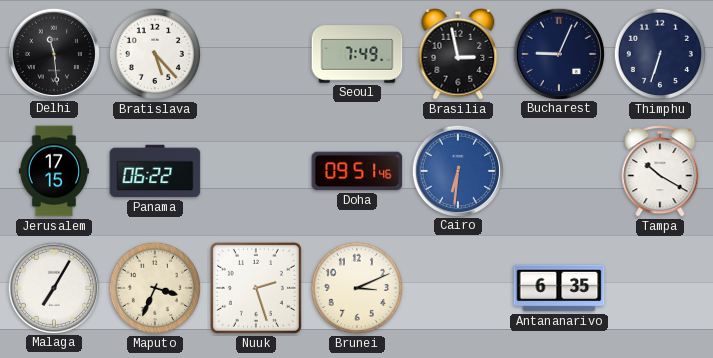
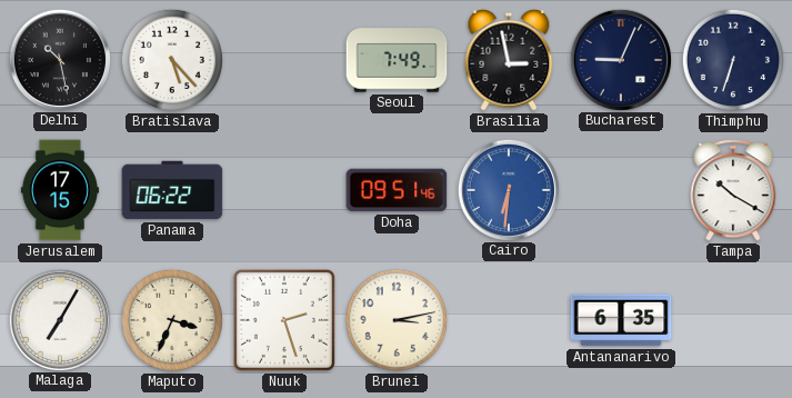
Delhi: 11:29 -> 10:28 (59, 59)
Brunei: 3:11 -> 3:13 (397, 320)
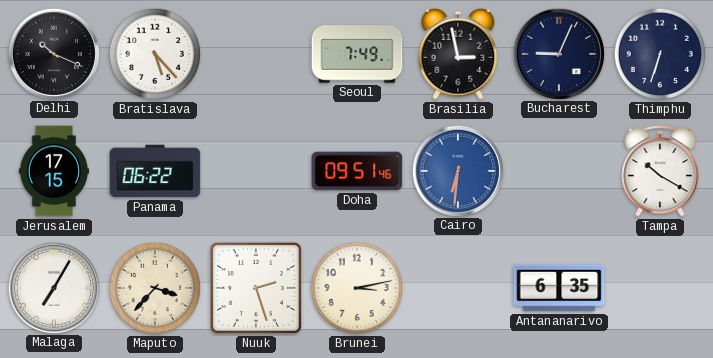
Delhi: 10:28 -> 10:19 (53, 53)
Maputo: 3:34 -> 3:37 (155, 288)
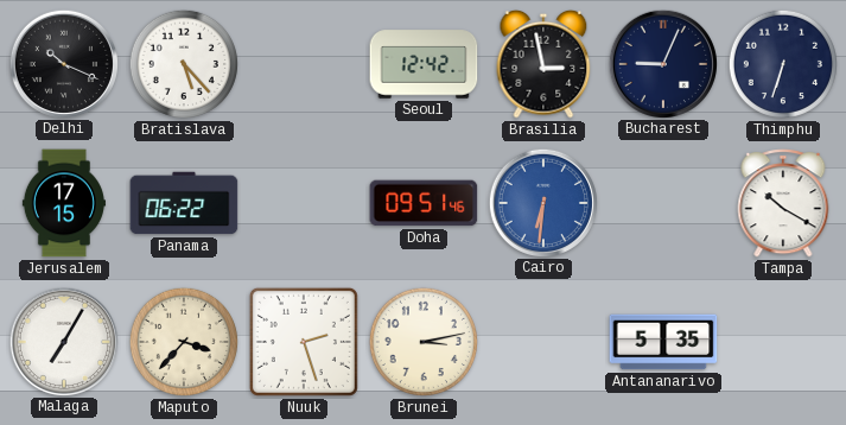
Seoul: 7:49 -> 12:42 (424, 64)
Antananarivo: 6:35 -> 5:35 (663, 342)
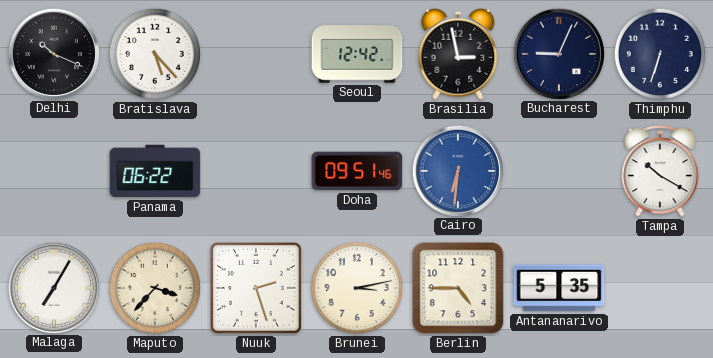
Jerusalem: 17:15 -> none (64, 203)
Berlin: none -> 4:45 (458, 288)
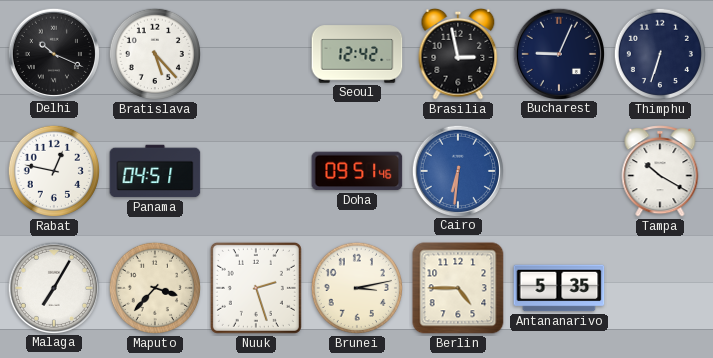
Rabat: none -> 12:47 (54, 171)
Panama: 06:22 -> 04:51 (155, 171)
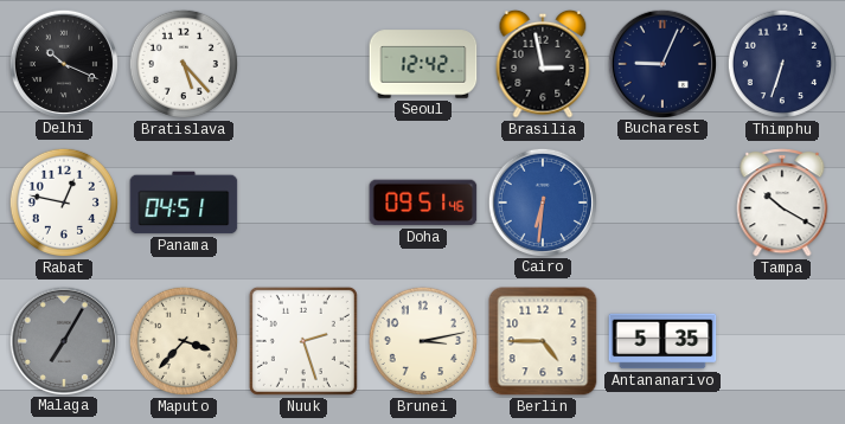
Malaga dial: white -> grey (63, 340)
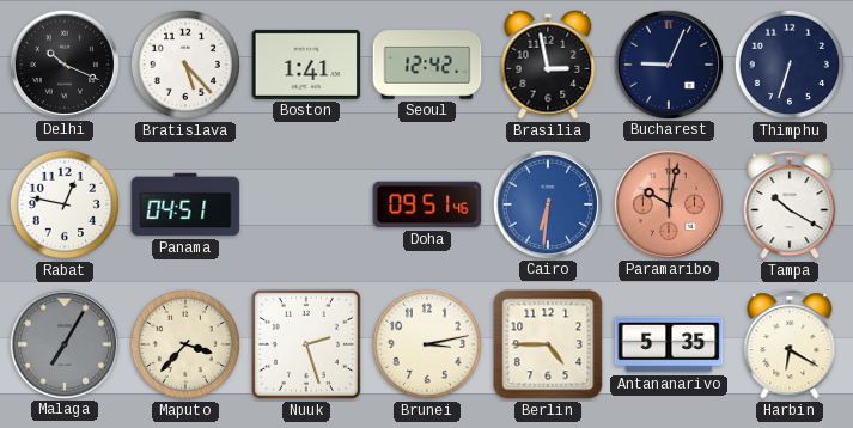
Boston: none -> 1:41 (306, 65)
Paramaribo: none -> 10:02 (668, 203)
Harbin: none -> 6:20 (790, 344)
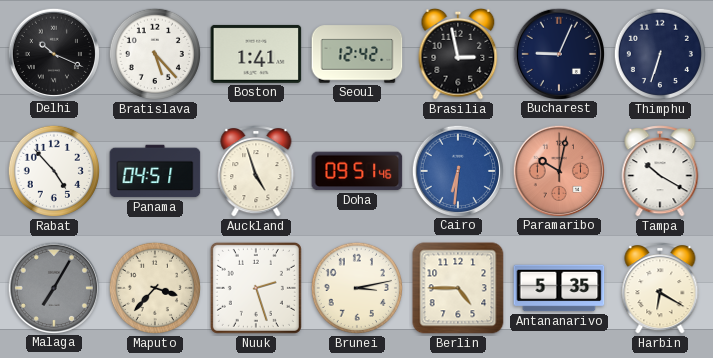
Rabat: 12:47 -> 4:53 (54, 171)
Auckland: none -> 4:57 (256, 171)
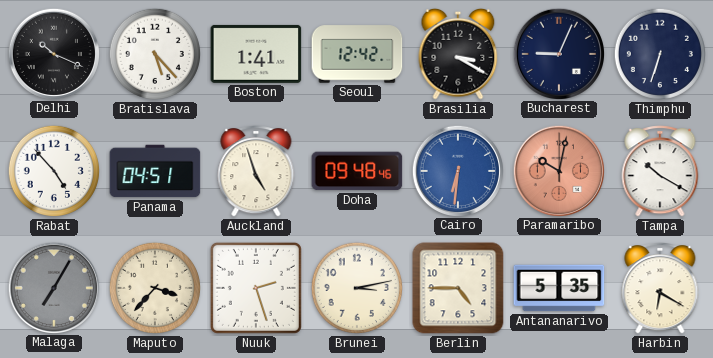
Brasilia: 2:58 -> 3:20 (458, 54)
Doha: 09:51 -> 09:48 (357, 171)
